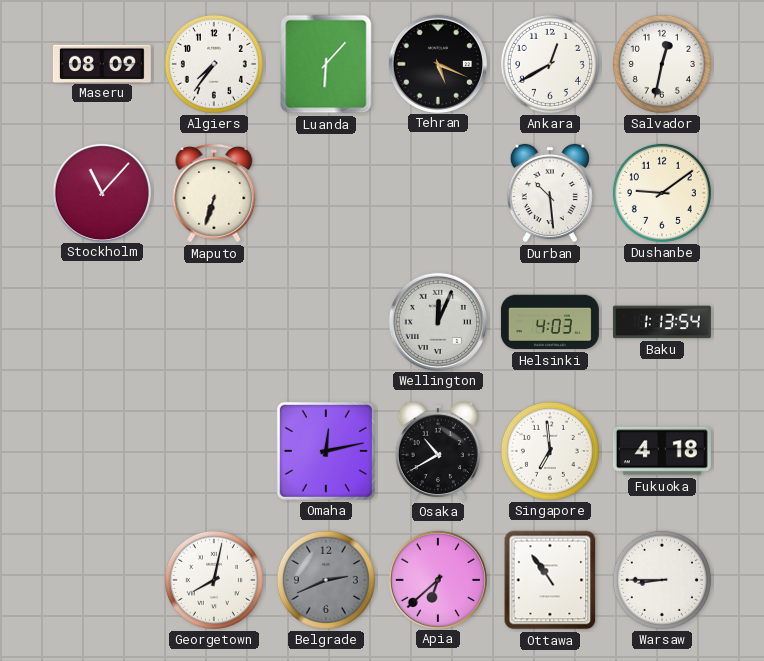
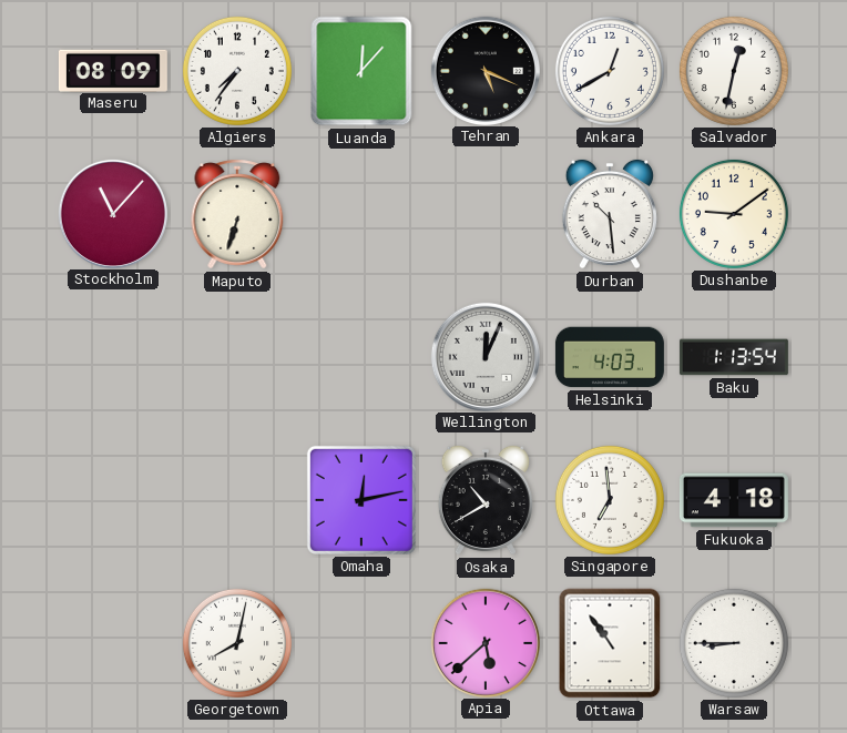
Luanda: 6:07 -> 12:07 (361, 71)
Belgrade: 2:41 -> none (326, 580)
Apia: 6:38 -> 5:38 (484, 642)
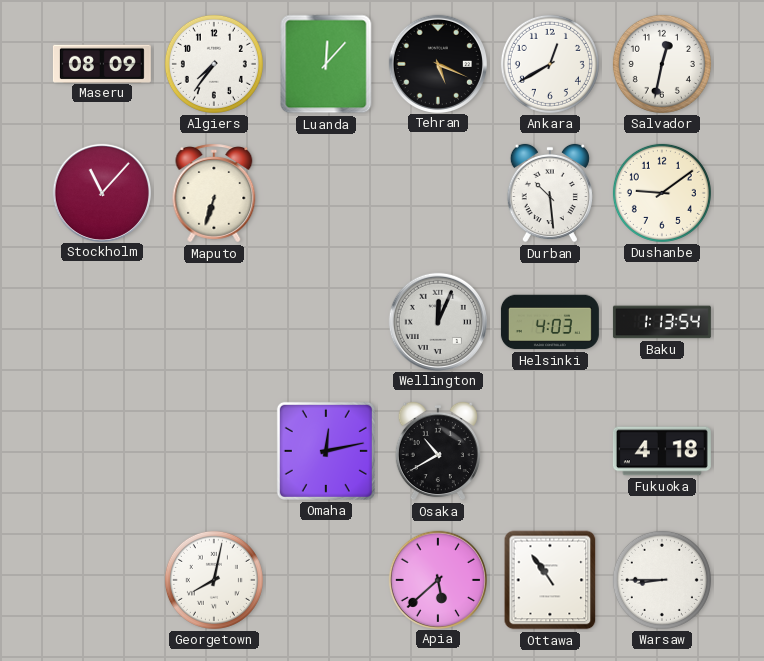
Singapore: 6:59 -> none (610, 500)
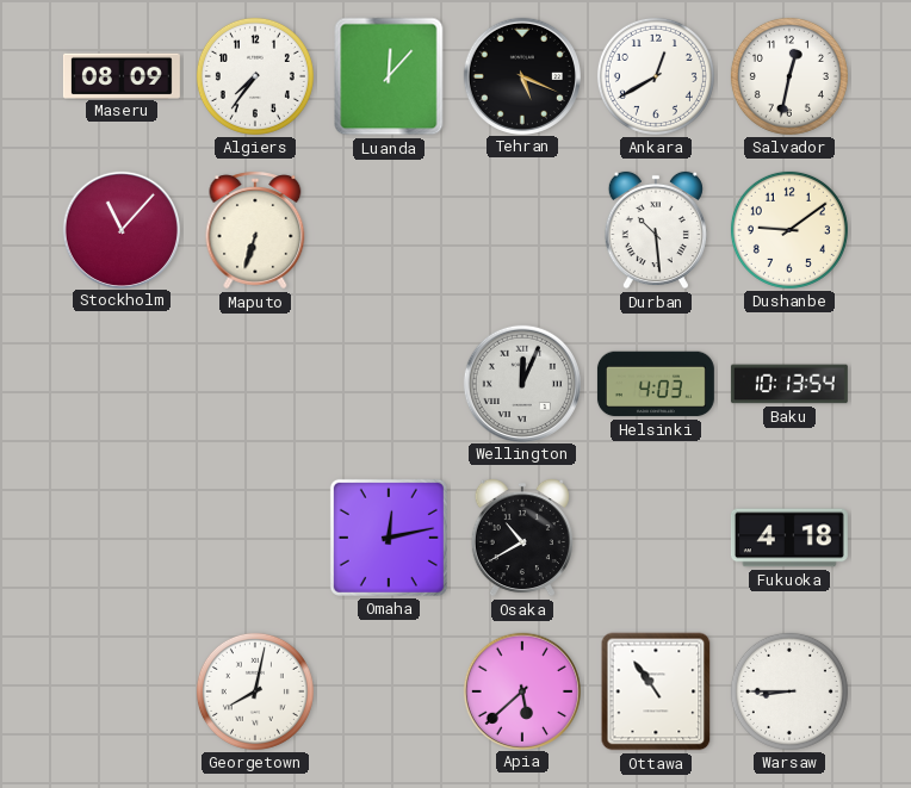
Baku: 1:13 -> 10:13 (789, 384)
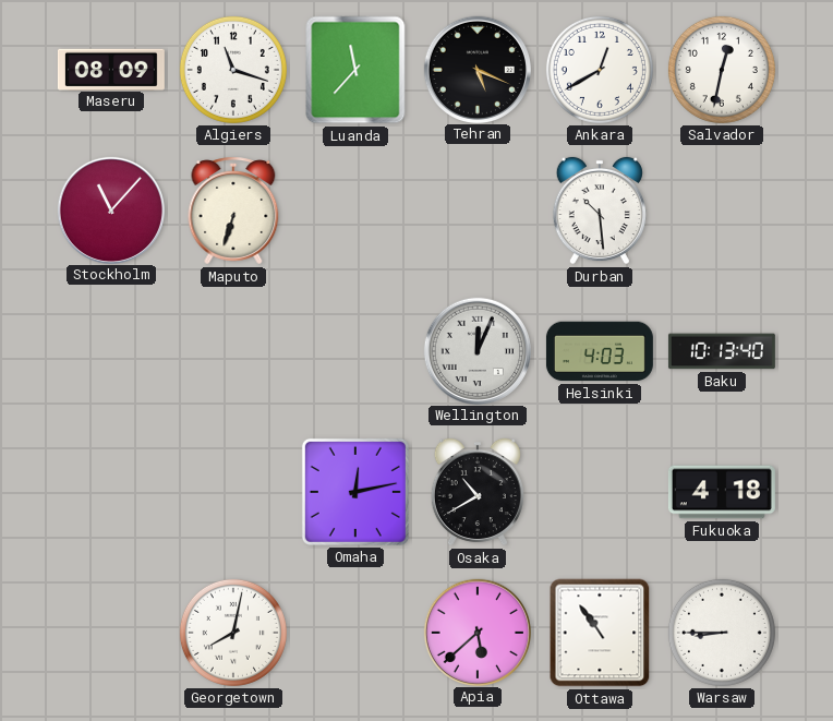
Algiers: 7:36 -> 11:18 (233, 70)
Luanda: 12:07 -> 11:37 (355, 70)
Dushanbe: 9:09 -> none (789, 230)
Baku: 10:13:54 -> 10:13:40 (722, 351)
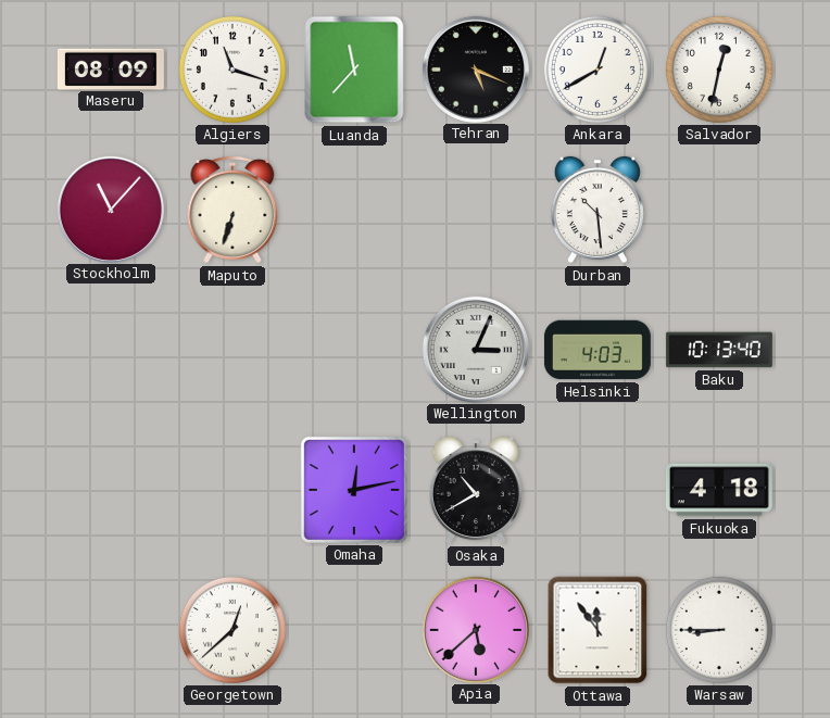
Wellington: 12:04 -> 3:04 (475, 349)
Georgetown: 8:02 -> 12:38 (232, 630)
Ottawa: 10:54 -> 11:54 (598, 630)
